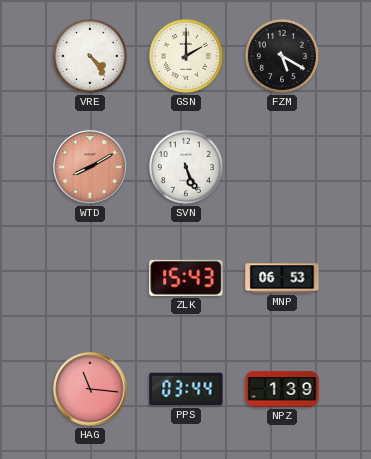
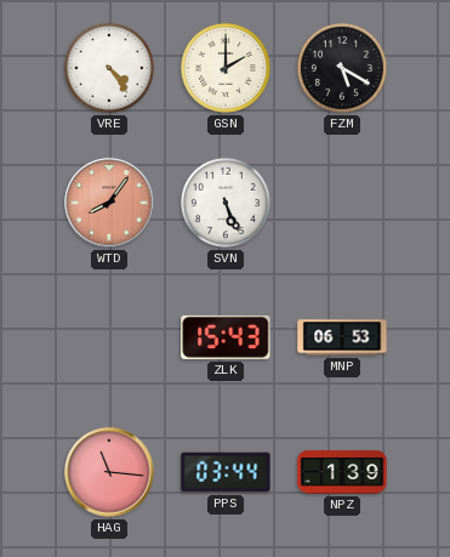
WTD: 8:10 -> 8:06 (109, 203)
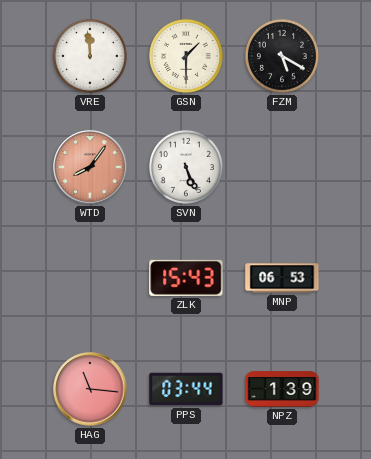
VRE: 4:24 -> 11:59 (90, 56)
GSN: 2:00 -> 1:30 (186, 56)
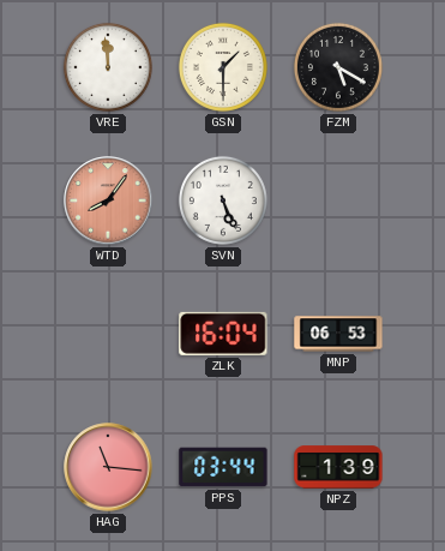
ZLK: 15:43 -> 16:04 (223, 334)
